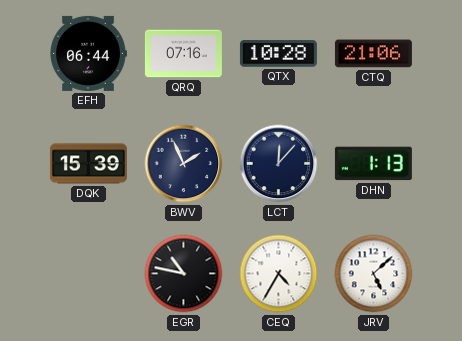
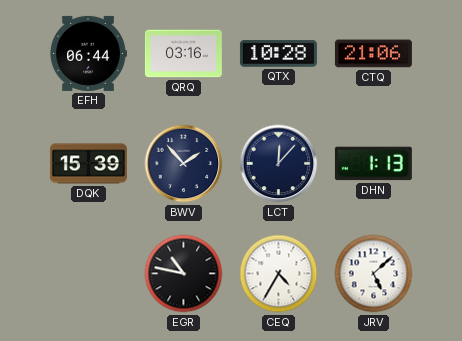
QRQ: 07:16 -> 03:16 (183, 54)
BWV: 1:56 -> 1:53 (184, 164)
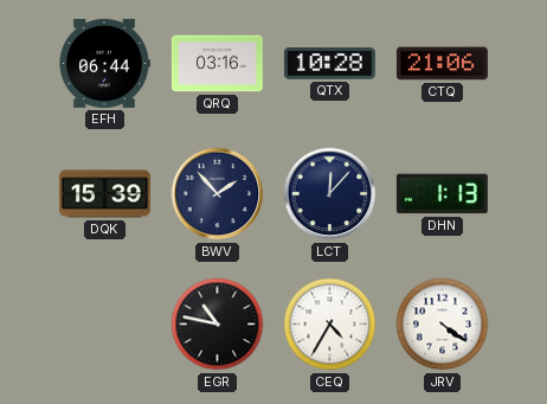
JRV: 5:08 -> 4:21 (443, 325)
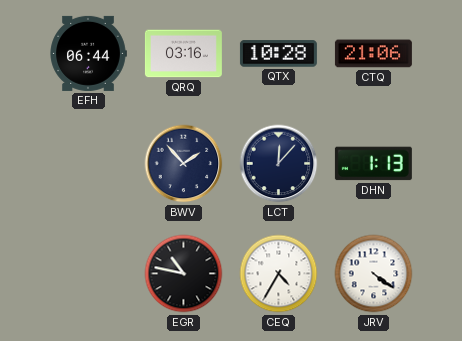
DQK: 15:39 -> none (104, 194)
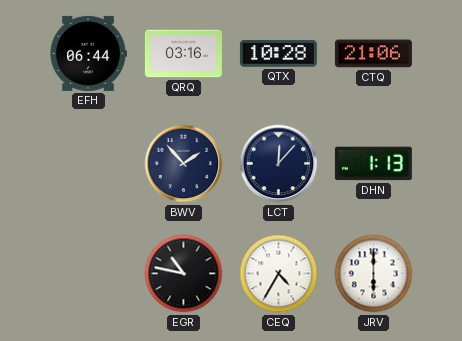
JRV: 4:21 -> 6:00 (374, 274)
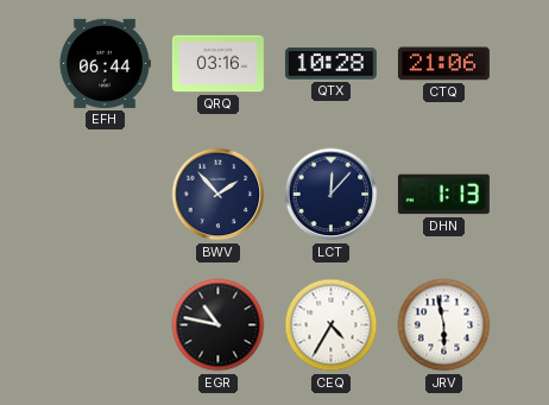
JRV: 6:00 -> 5:58 (444, 325)
